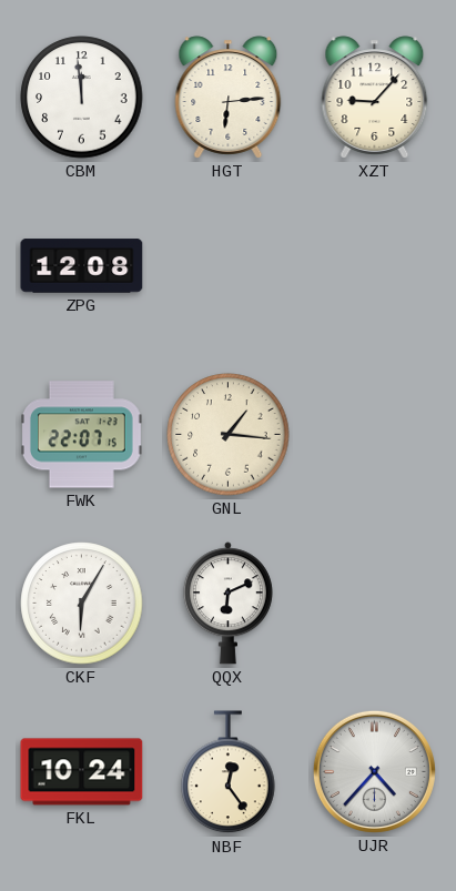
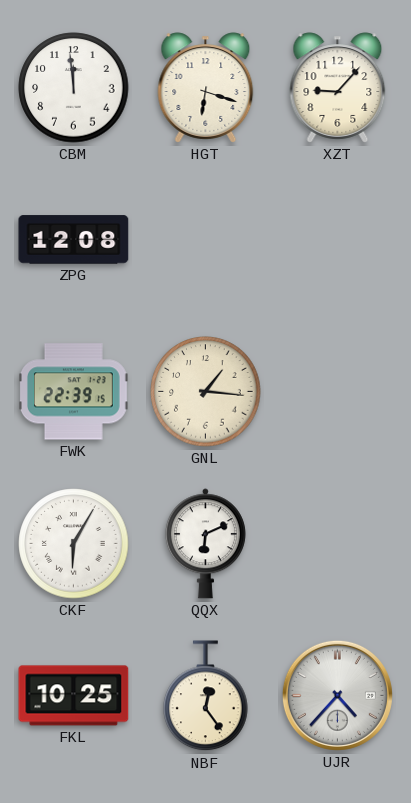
HGT: 6:14 -> 6:18 (206, 88)
FWK: 22:07 -> 22:39 (73, 392)
FKL: 10:24 -> 10:25 (74, 696)
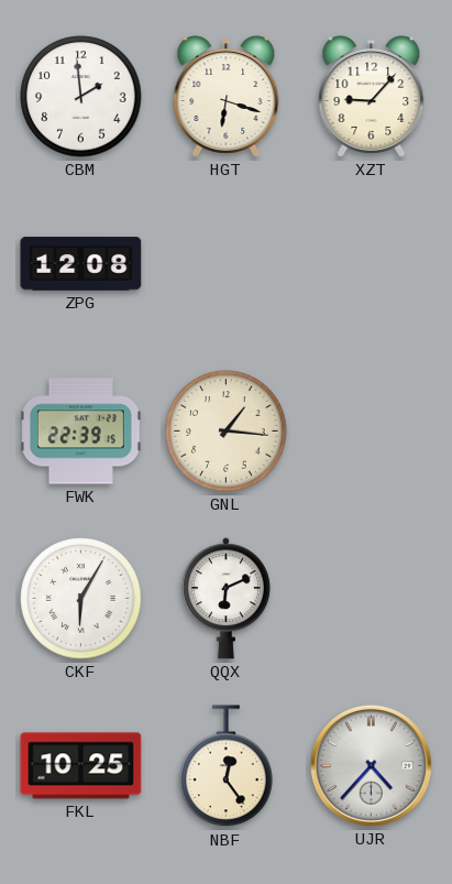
CBM: 11:59 -> 1:59 (81, 97)
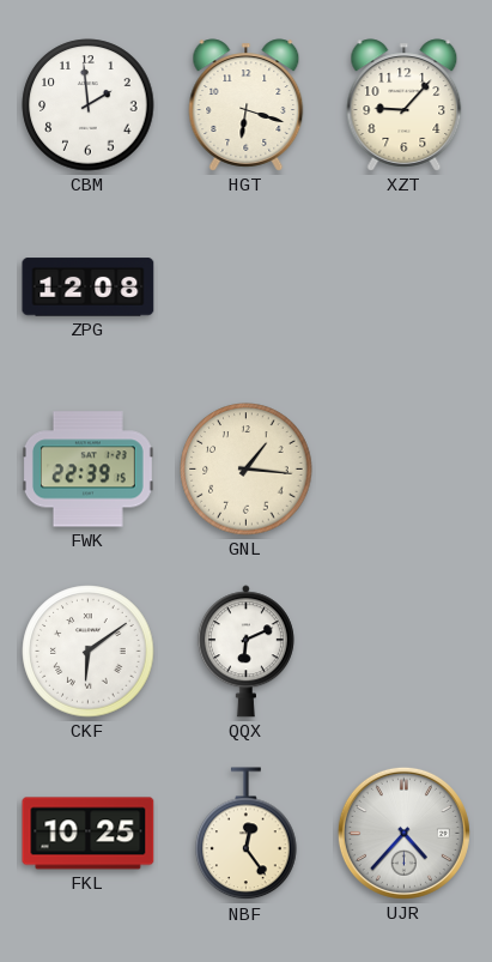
CKF: 6:05 -> 6:09 (89, 652)
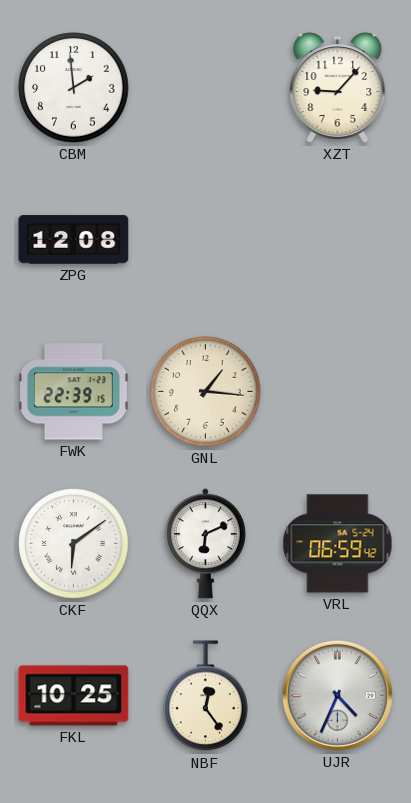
HGT: 6:18 -> none (247, 105)
VRL: none -> 06:59 (338, 544)
UJR: 4:37 -> 4:34 (337, 695)
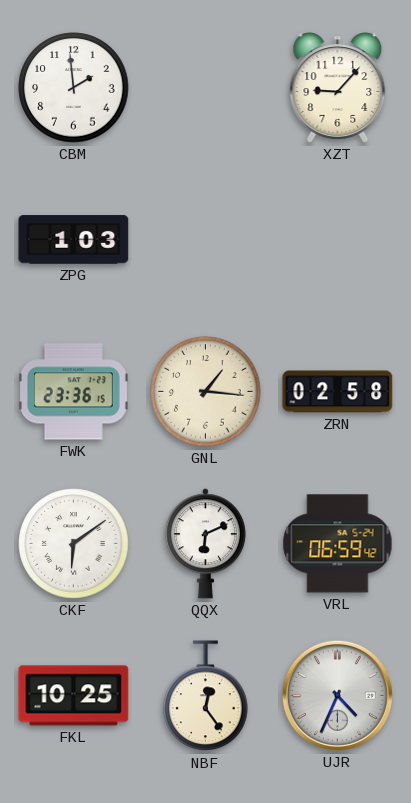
ZPG: 12:08 -> 1:03 (74, 240)
FWK: 22:39 -> 23:36 (73, 392)
ZRN: none -> 02:58 (338, 392)
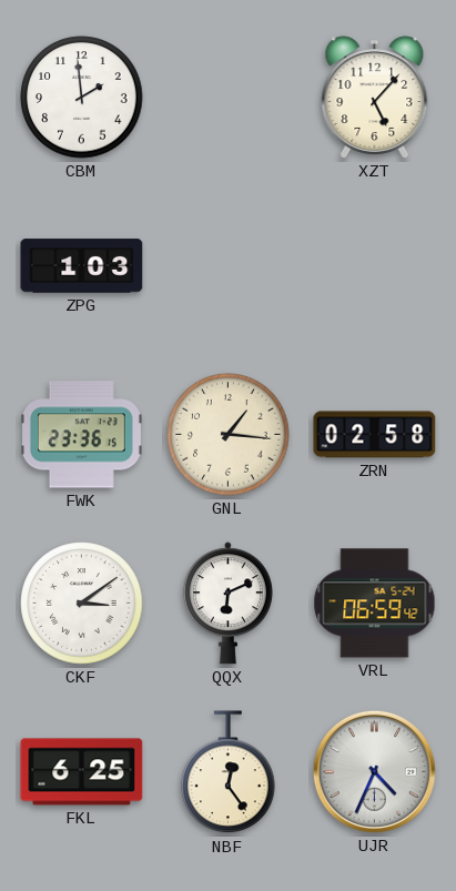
XZT: 9:07 -> 5:07 (375, 98)
CKF: 6:09 -> 3:09 (82, 604)
FKL: 10:25 -> 6:25 (82, 772)
